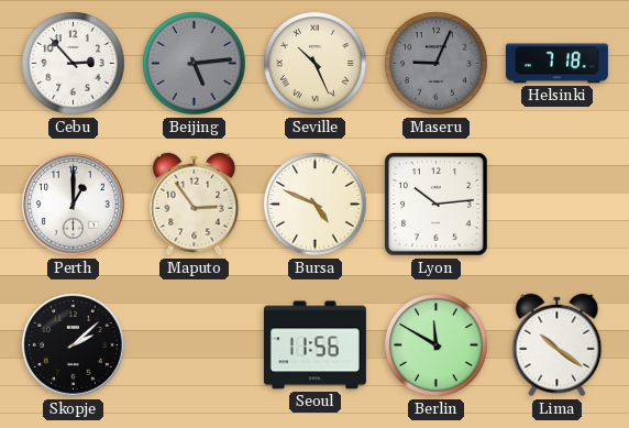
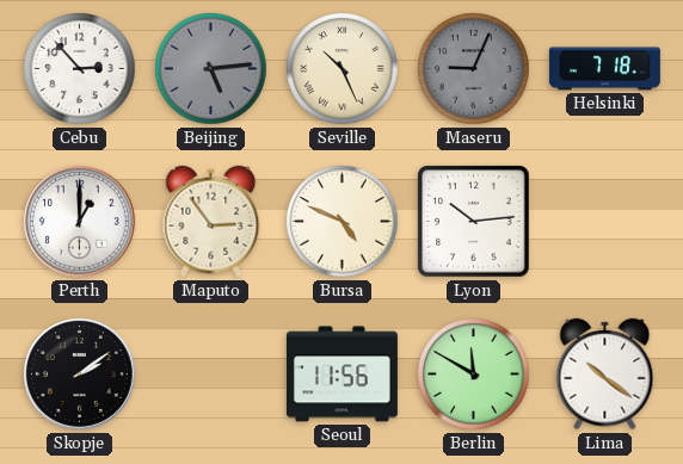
Skopje: 2:08 -> 2:09 (80, 375)
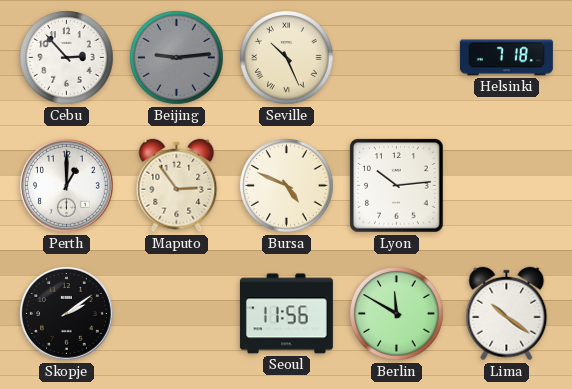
Beijing: 5:14 -> 9:14 (177, 58)
Maseru: 9:04 -> none (474, 69)
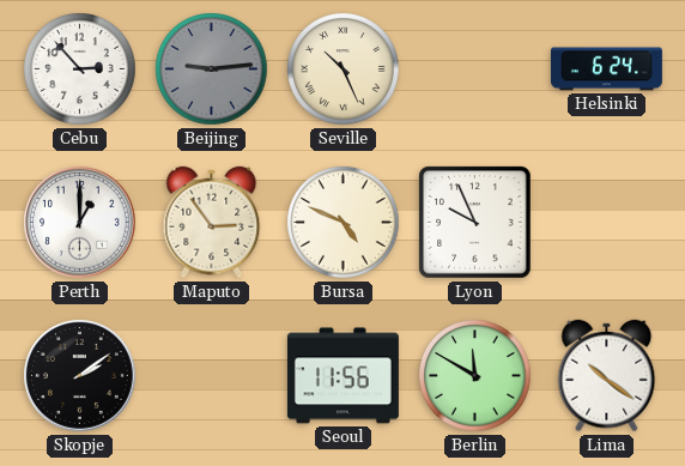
Helsinki: 7:18 -> 6:24 (606, 69)
Lyon: 10:14 -> 9:56 (475, 223)
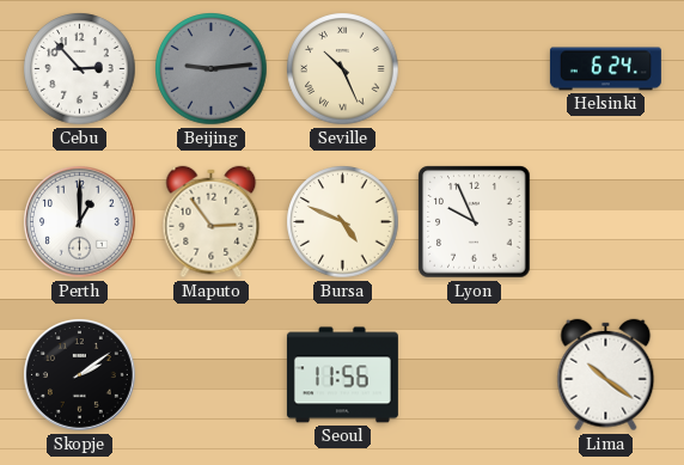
Berlin: 11:50 -> none (475, 376)
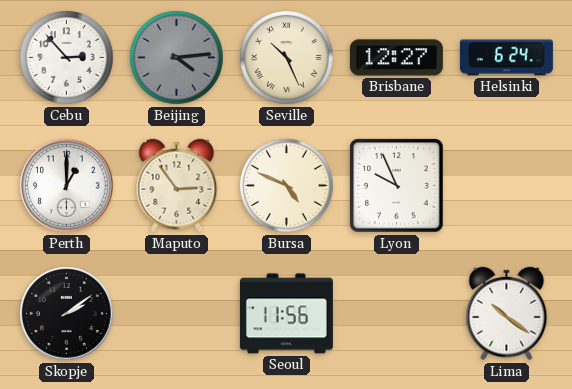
Beijing: 9:14 -> 4:14 (177, 58)
Brisbane: none -> 12:27 (396, 58)
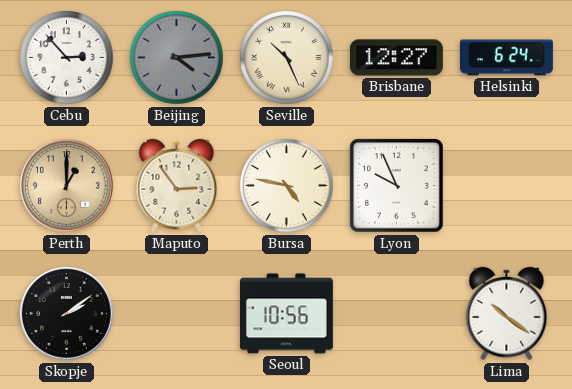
Perth dial: white -> champagne (67, 186)
Bursa: 4:49 -> 4:47 (287, 186)
Seoul: 11:56 -> 10:56 (286, 314)
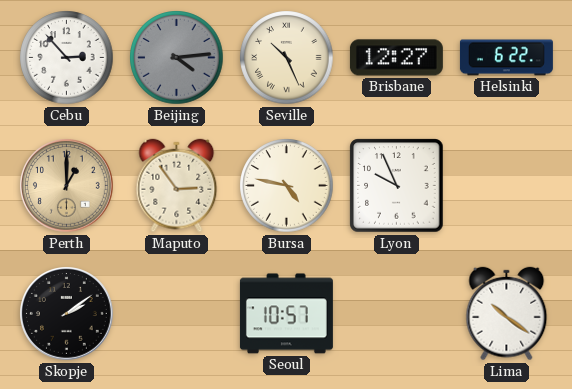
Helsinki: 6:24 -> 6:22 (506, 58)
Seoul: 10:56 -> 10:57 (286, 314)
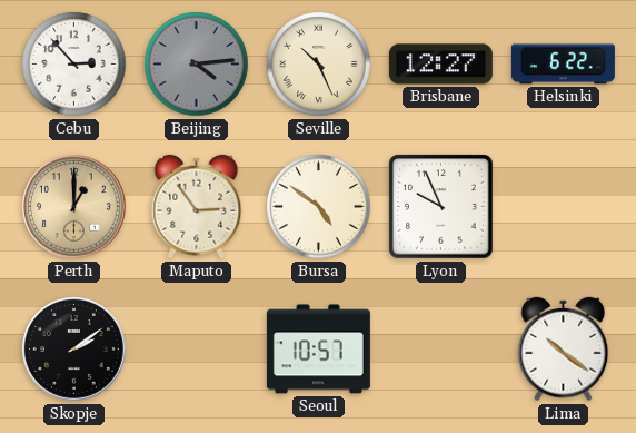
Bursa: 4:47 -> 4:51 (319, 207)
